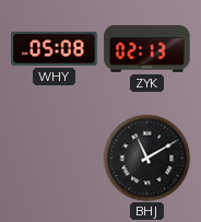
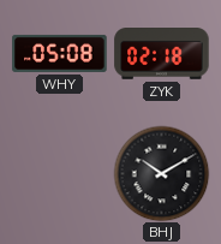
ZYK: 02:13 -> 02:18 (162, 54)
BHJ: 11:10 -> 10:10 (161, 173)
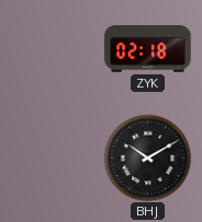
WHY: 05:08 -> none (60, 53)
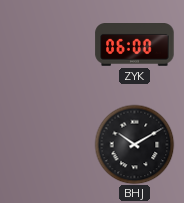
ZYK: 02:18 -> 06:00 (135, 45)
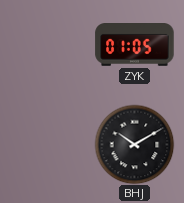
ZYK: 06:00 -> 01:05 (135, 45)
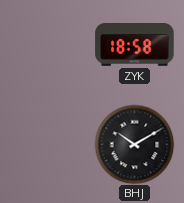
ZYK: 01:05 -> 18:58 (135, 45)
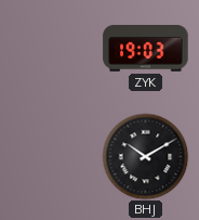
ZYK: 18:58 -> 19:03 (146, 49)
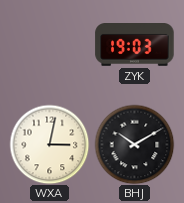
WXA: none -> 3:02 (49, 144)
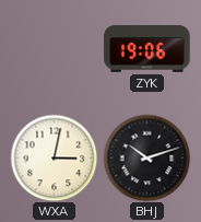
ZYK: 19:03 -> 19:06 (147, 49)
BHJ: 10:10 -> 10:12 (146, 157)
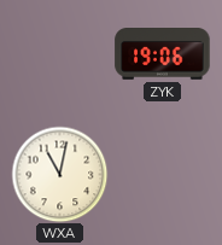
WXA: 3:02 -> 11:02 (59, 174)
BHJ: 10:12 -> none (146, 157)
